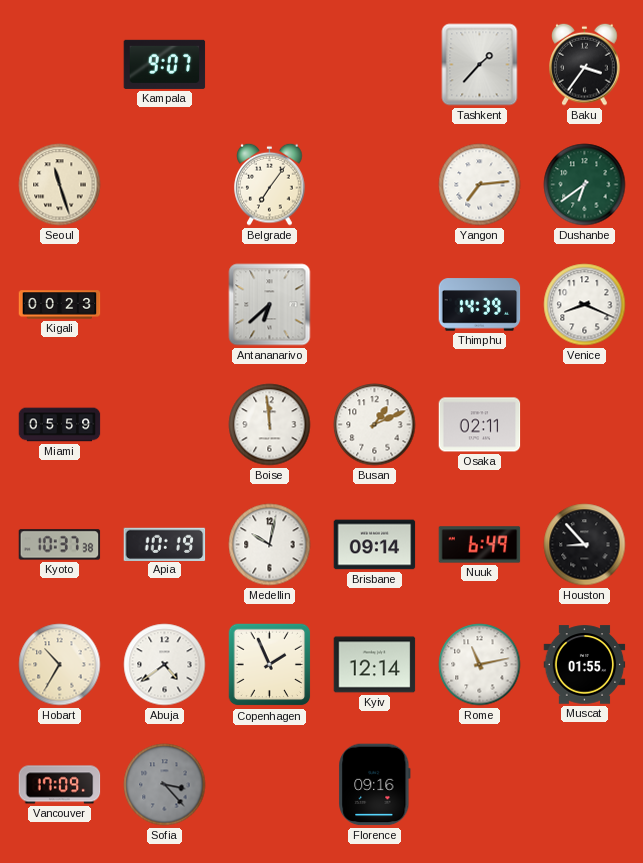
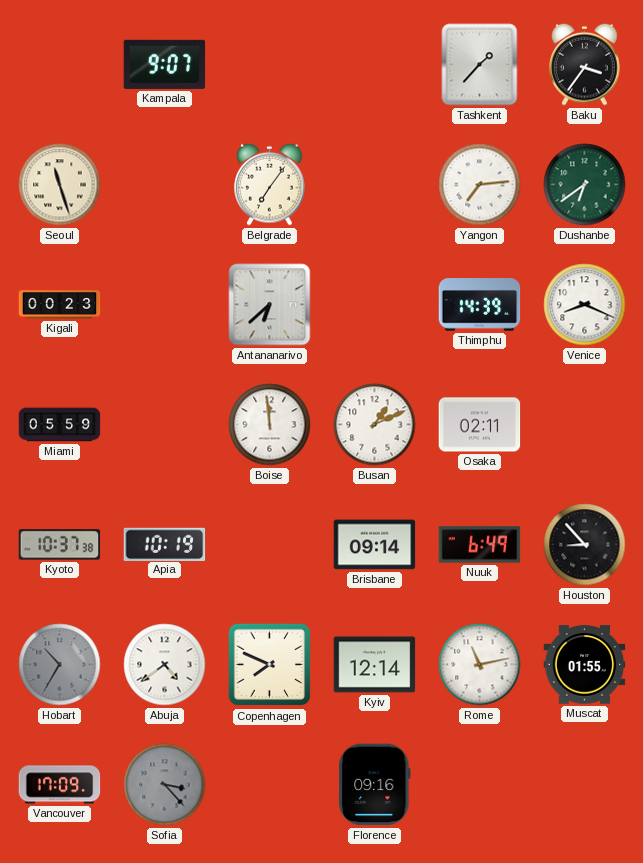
Medellin: 10:02 -> none (270, 545)
Hobart dial: cream -> grey (60, 665)
Copenhagen: 1:56 -> 7:49 (270, 665)
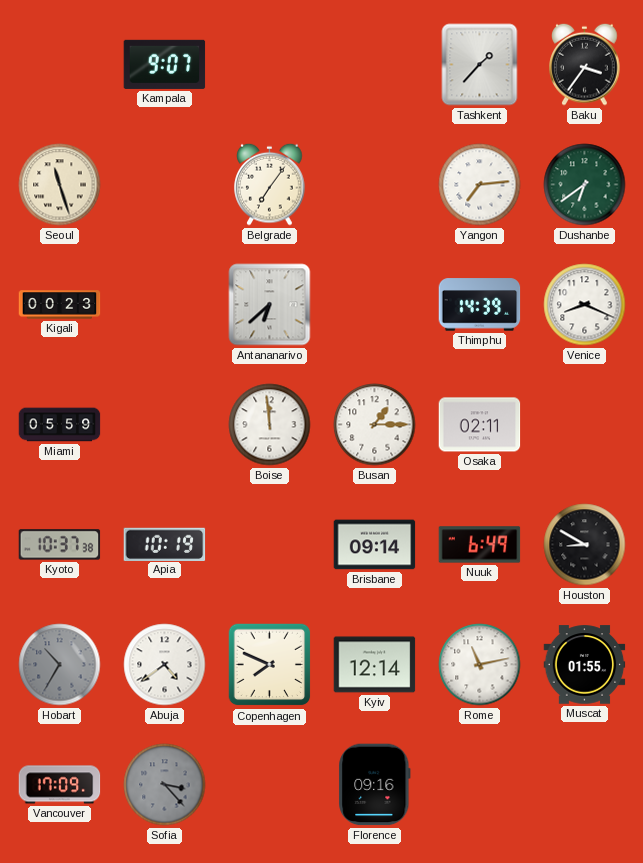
Busan: 1:11 -> 1:15 (375, 425)
Houston: 8:53 -> 8:50 (585, 545)
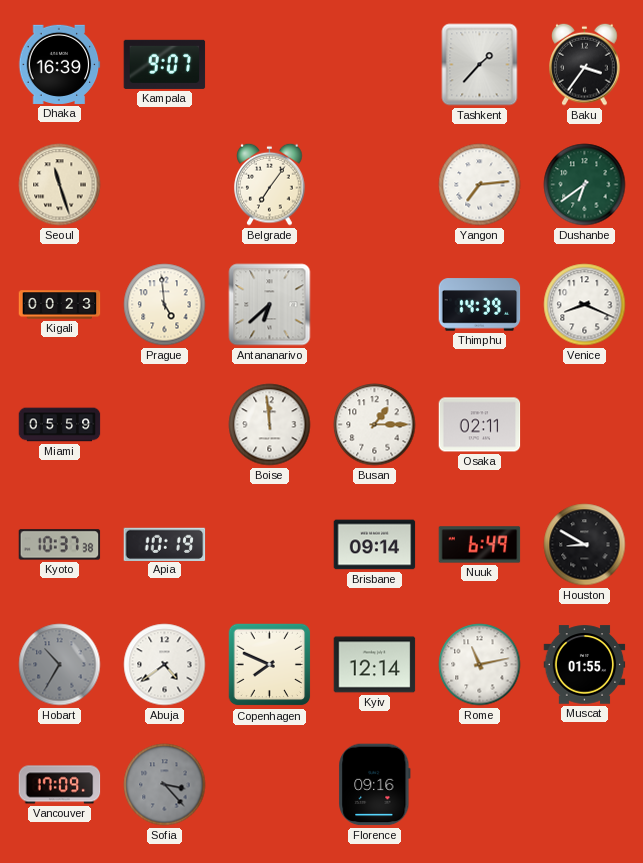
Dhaka: none -> 16:39 (60, 64)
Prague: none -> 4:59 (165, 305)
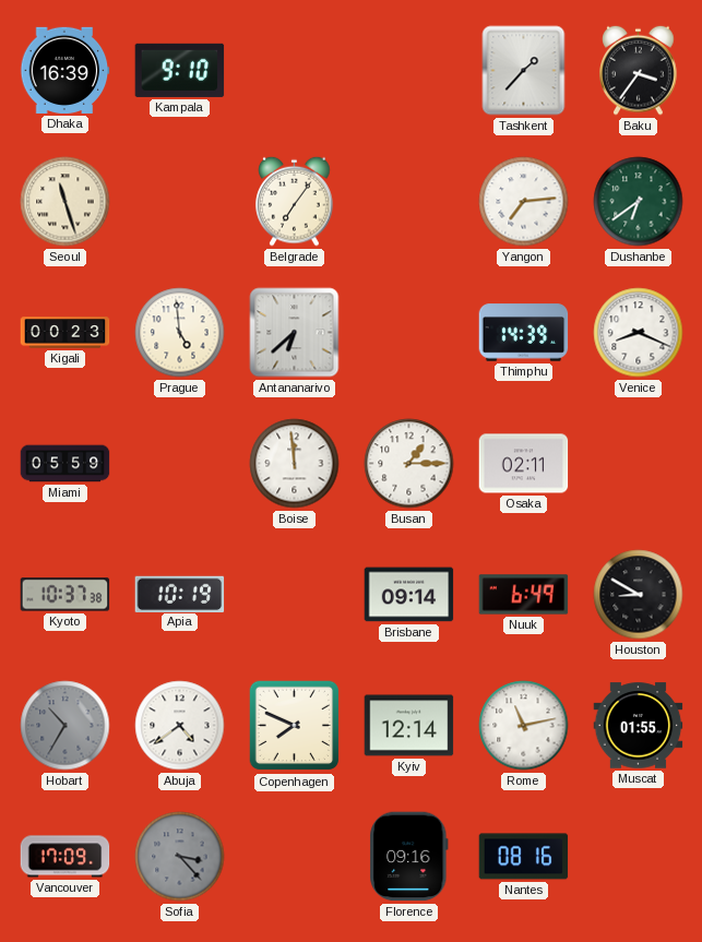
Kampala: 9:07 -> 9:10 (180, 70)
Nantes: none -> 08:16 (524, 857)
